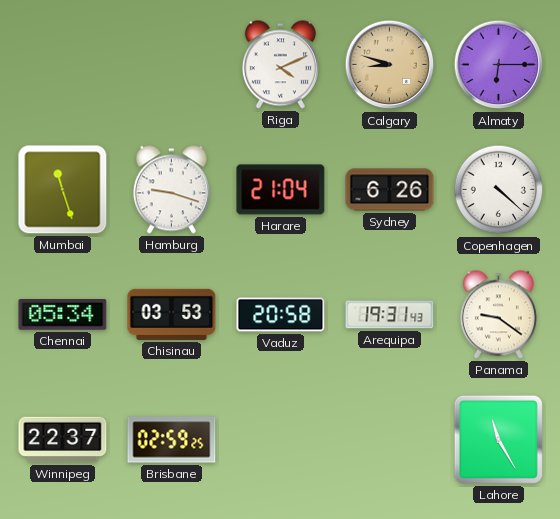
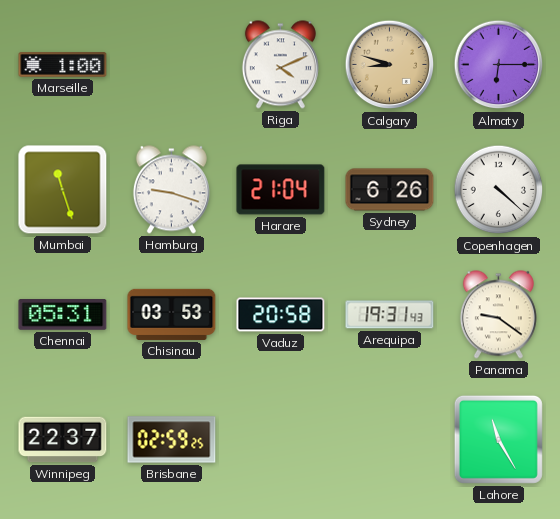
Marseille: none -> 1:00 (63, 65)
Chennai: 05:34 -> 05:31 (63, 315)
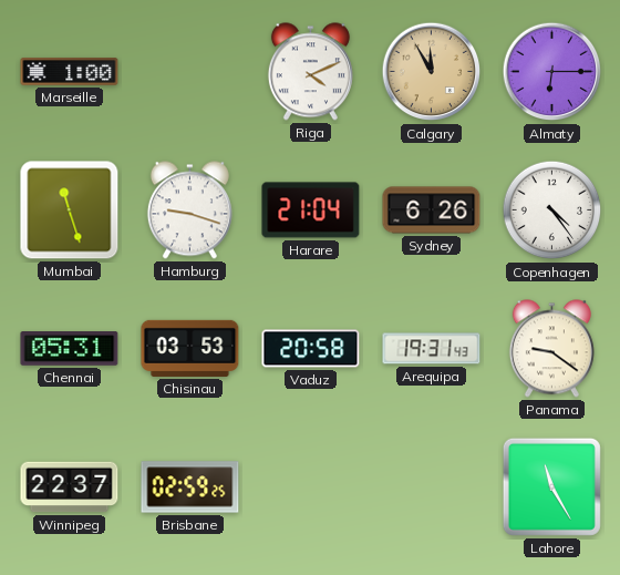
Calgary: 8:48 -> 11:55 (432, 72)
Copenhagen: 4:22 -> 4:24 (552, 211)
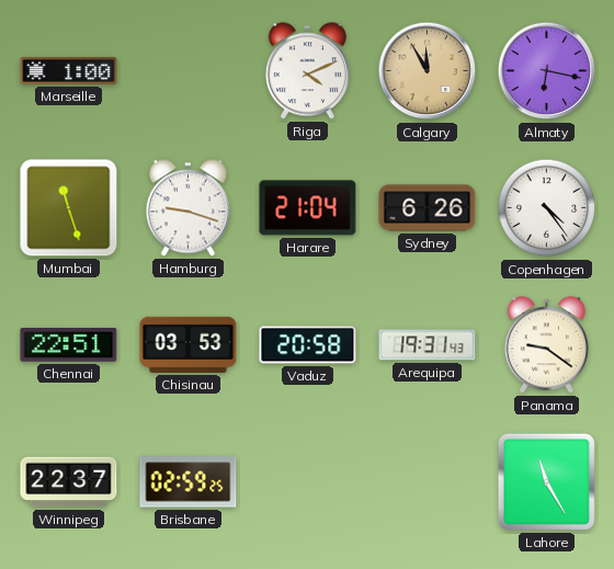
Almaty: 6:15 -> 6:17 (547, 71)
Chennai: 05:31 -> 22:51 (69, 345)
